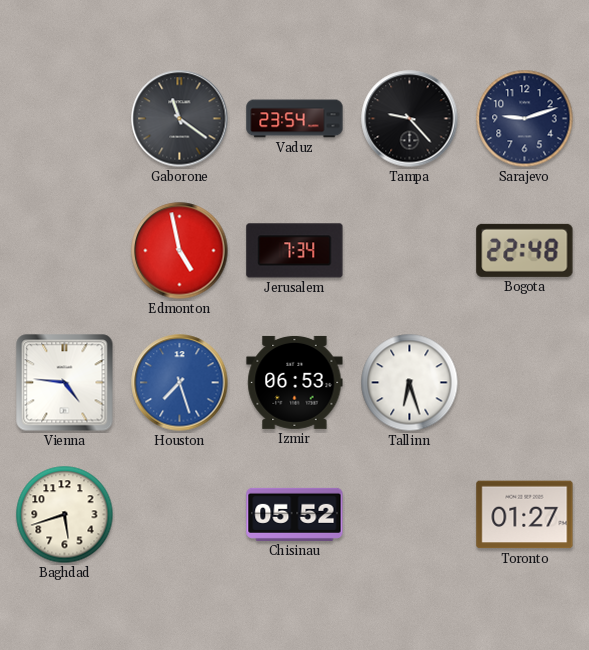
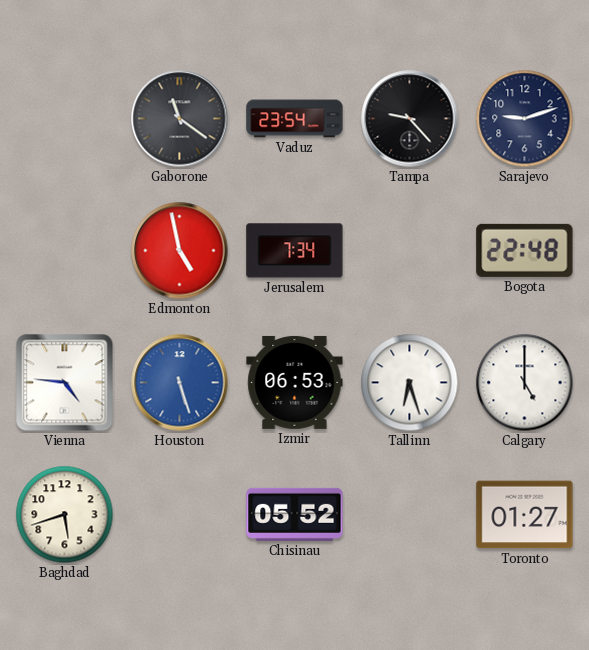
Houston: 7:27 -> 5:27 (180, 383)
Calgary: none -> 5:00 (525, 383)
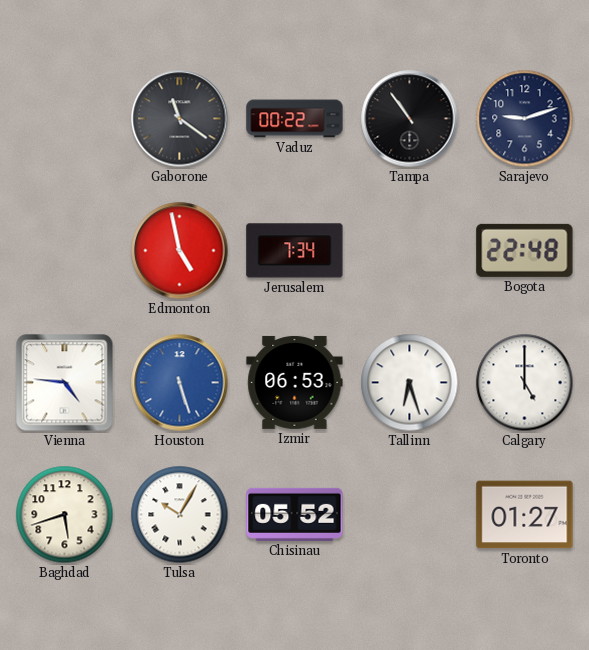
Vaduz: 23:54 -> 00:22 (295, 119)
Tampa: 9:23 -> 10:54 (410, 119)
Tulsa: none -> 10:05 (180, 515)
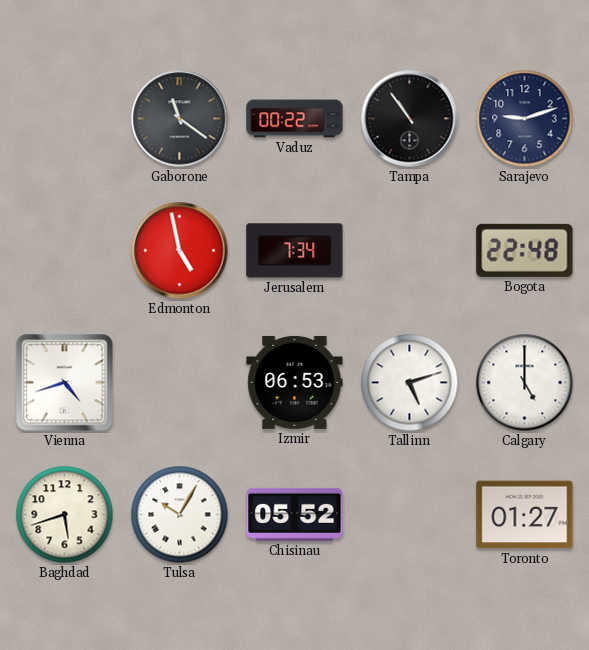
Vienna: 4:46 -> 4:42 (65, 383)
Houston: 5:27 -> none (180, 383)
Tallinn: 6:27 -> 5:12 (410, 383)
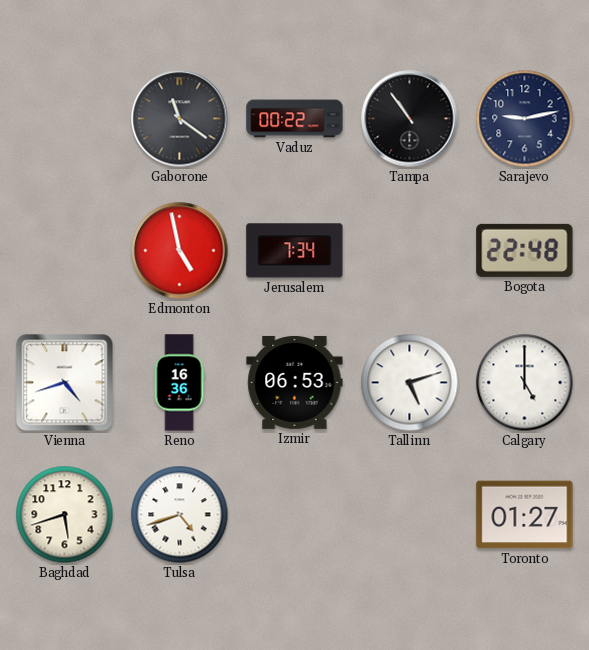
Sarajevo: 9:12 -> 9:13 (525, 119)
Reno: none -> 16:36 (179, 383)
Tulsa: 10:05 -> 4:42 (180, 515)
Chisinau: 05:52 -> none (295, 514)
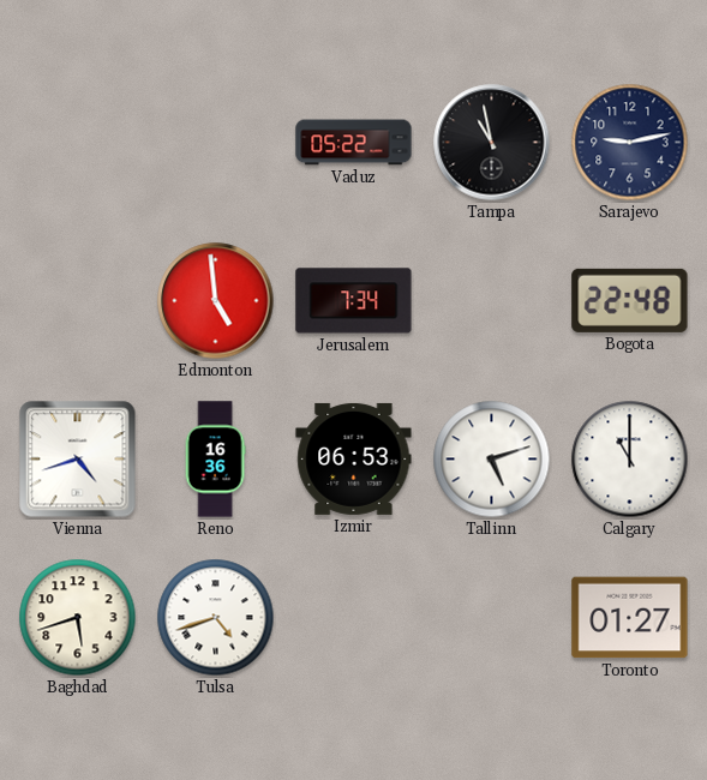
Gaborone: 11:21 -> none (180, 119)
Vaduz: 00:22 -> 05:22 (354, 143)
Tampa: 10:54 -> 10:58 (492, 143)
Edmonton: 4:58 -> 4:59 (216, 301)
Calgary: 5:00 -> 11:00 (630, 460)
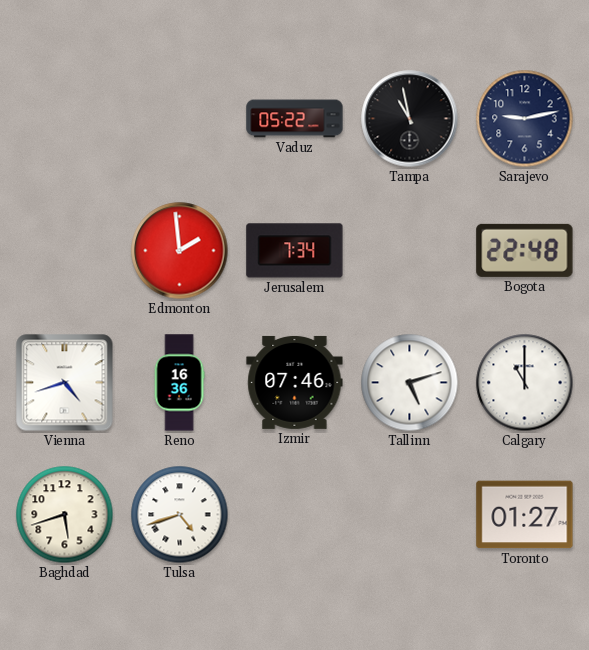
Edmonton: 4:59 -> 1:59 (180, 251)
Izmir: 06:53 -> 07:46 (295, 382)
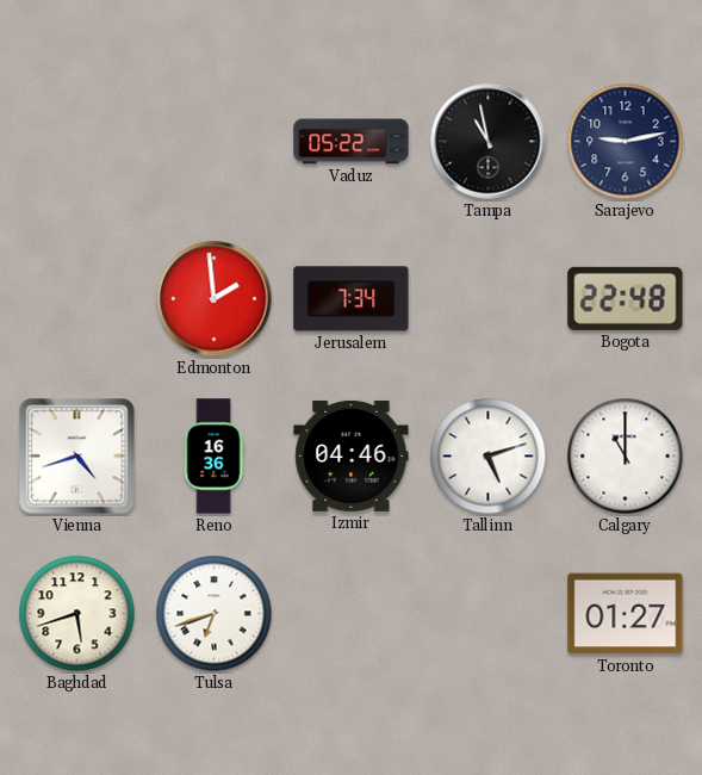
Izmir: 07:46 -> 04:46 (352, 455)
Tulsa: 4:42 -> 6:42 (215, 614)
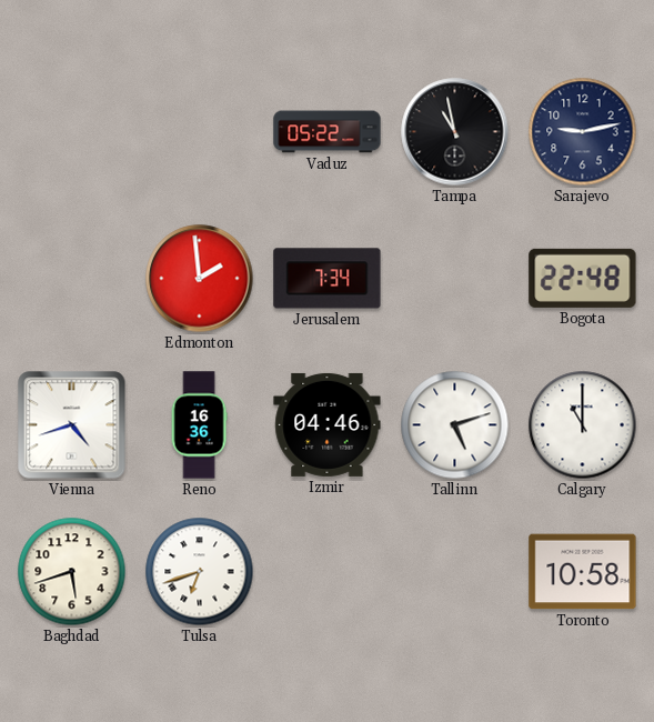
Toronto: 01:27 -> 10:58 (583, 572)
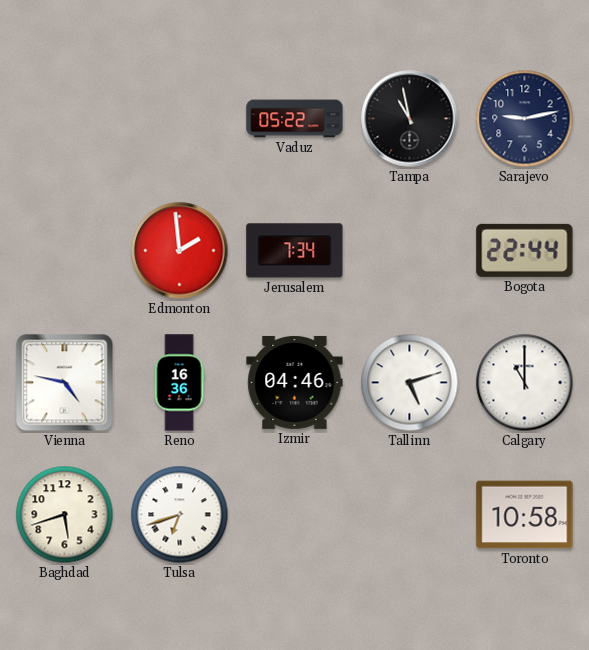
Bogota: 22:48 -> 22:44 (525, 250)
Vienna: 4:42 -> 4:47 (65, 383)
